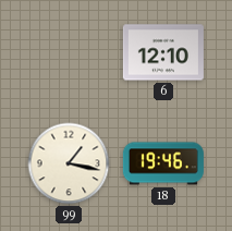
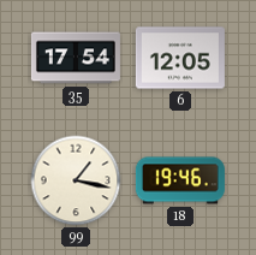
35: none -> 17:54 (76, 58)
6: 12:10 -> 12:05 (180, 58)
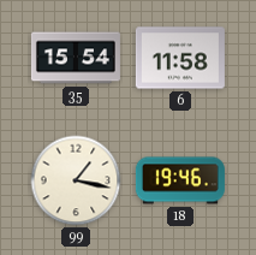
35: 17:54 -> 15:54 (76, 58)
6: 12:05 -> 11:58 (180, 58)
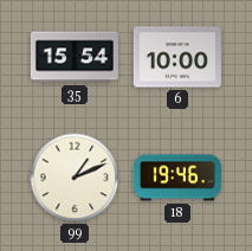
6: 11:58 -> 10:00 (177, 57)
99: 1:17 -> 1:11 (75, 178)
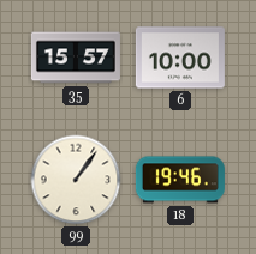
35: 15:54 -> 15:57 (76, 58)
99: 1:11 -> 1:06 (76, 180)
